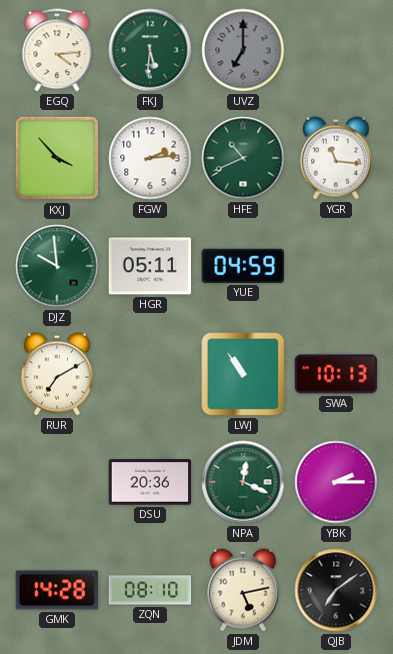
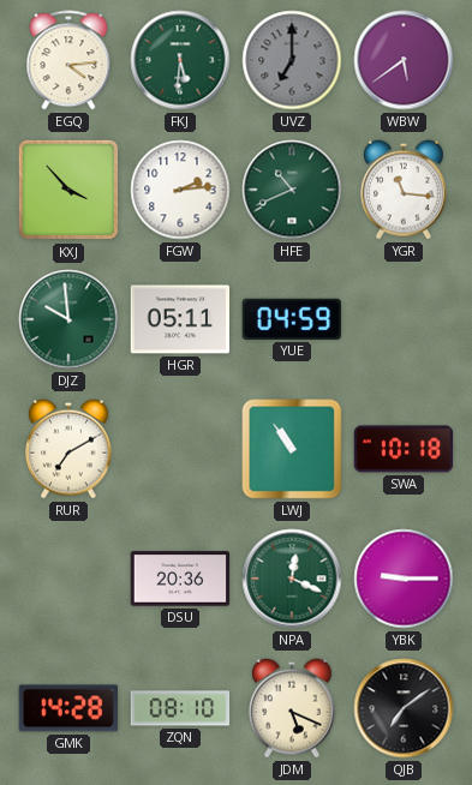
WBW: none -> 5:39 (404, 60)
SWA: 10:13 -> 10:18 (404, 449)
YBK: 2:15 -> 9:15 (404, 579)
JDM: 5:13 -> 5:19 (292, 708)
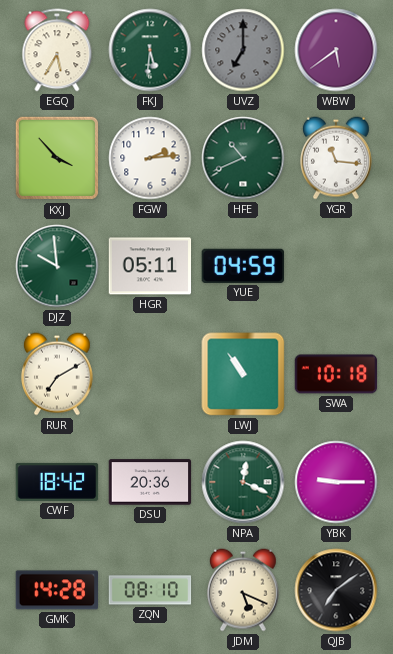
EGQ: 4:14 -> 5:35 (57, 50)
CWF: none -> 18:42 (57, 482)
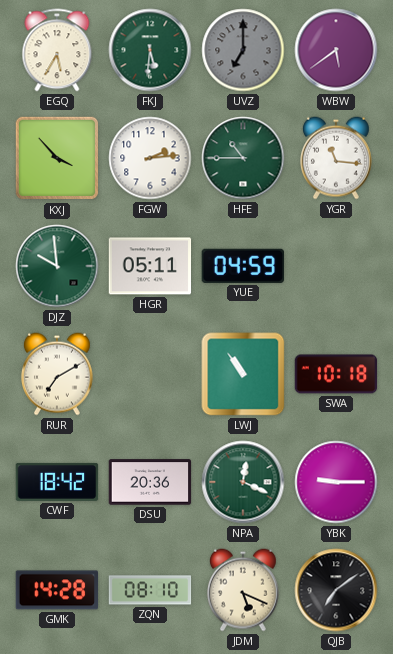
HFE: 10:41 -> 10:45 (243, 158)
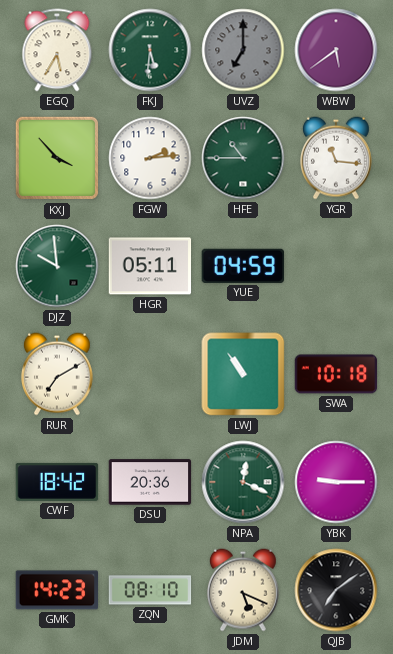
GMK: 14:28 -> 14:23 (57, 590)
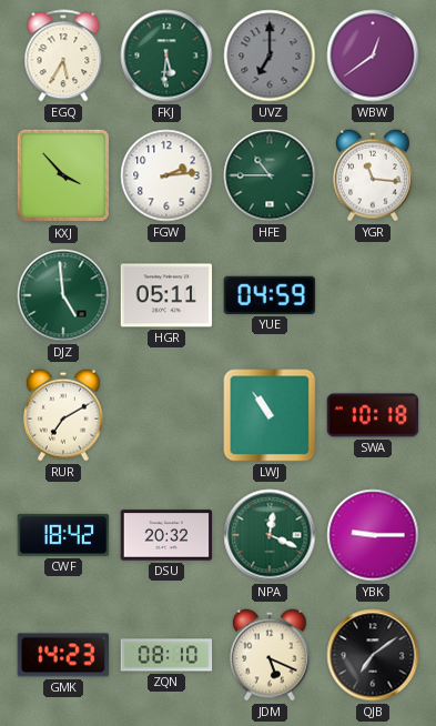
WBW: 5:39 -> 12:39 (373, 56)
DJZ: 9:59 -> 4:59 (63, 295)
DSU: 20:36 -> 20:32 (166, 535)
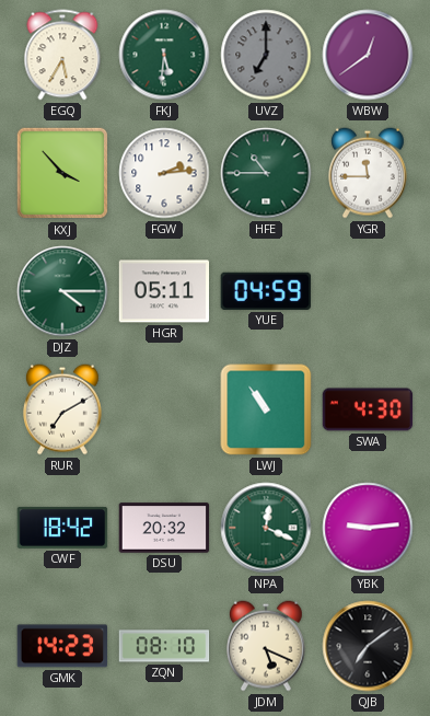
YGR: 11:16 -> 11:45 (368, 173)
DJZ: 4:59 -> 4:15 (62, 291)
SWA: 10:18 -> 4:30 (368, 409)
YBK: 9:15 -> 9:14 (368, 528)
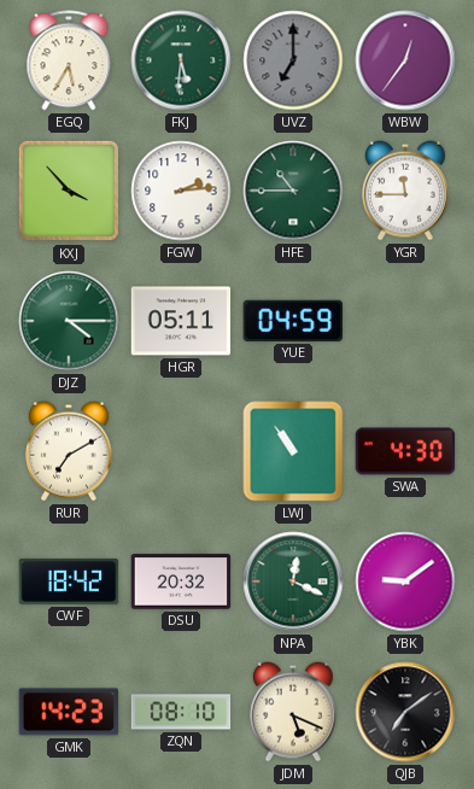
WBW: 12:39 -> 12:36 (405, 60)
YBK: 9:14 -> 9:09 (405, 581)
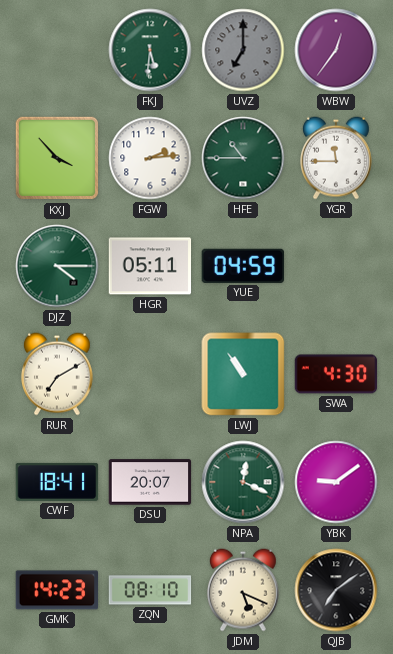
EGQ: 5:35 -> none (69, 60)
CWF: 18:42 -> 18:41 (57, 482)
DSU: 20:32 -> 20:07 (150, 482)
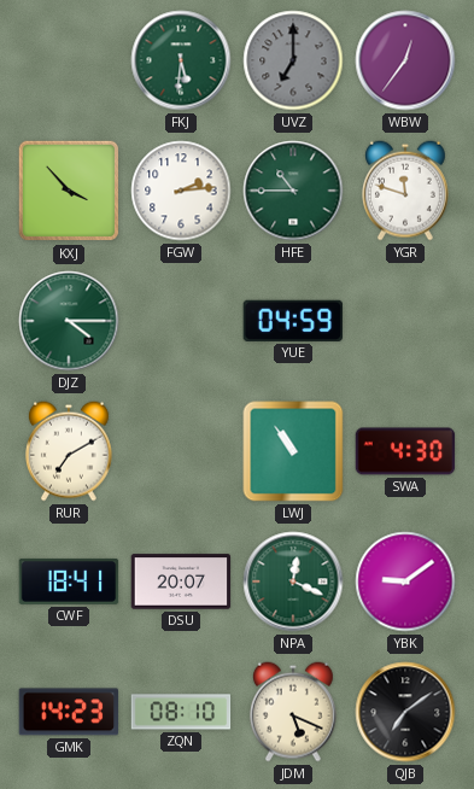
YGR: 11:45 -> 11:48 (405, 191)
HGR: 05:11 -> none (150, 266)
